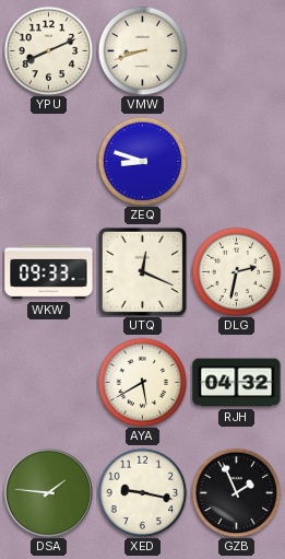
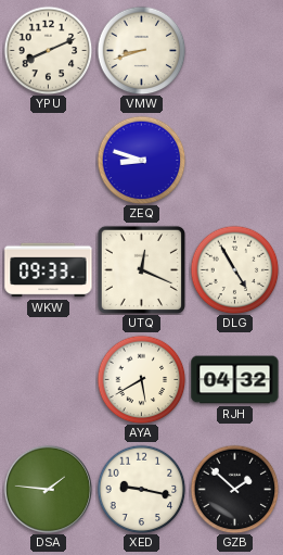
DLG: 2:32 -> 4:55 (234, 269)
GZB: 1:56 -> 1:52 (234, 489)
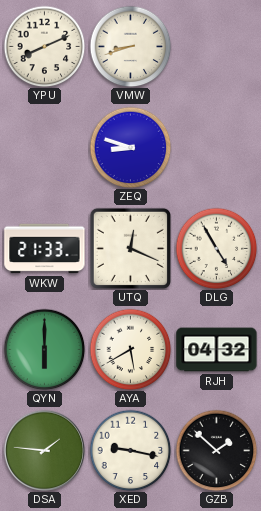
WKW: 09:33 -> 21:33 (45, 249)
QYN: none -> 6:00 (44, 349)
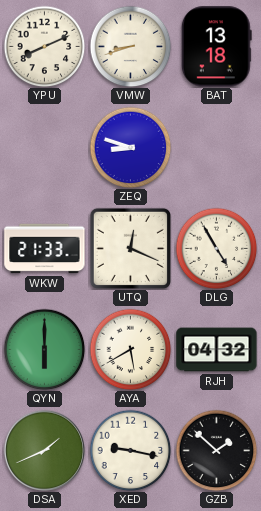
BAT: none -> 13:18 (216, 47)
DSA: 1:46 -> 1:41 (44, 450)
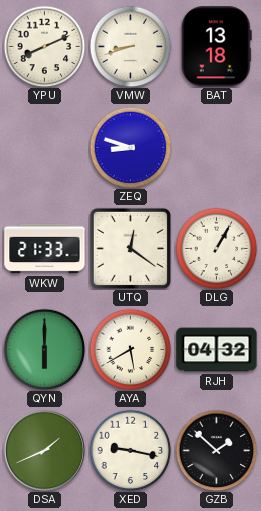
UTQ: 12:19 -> 12:21 (130, 248)
DLG: 4:55 -> 1:05 (216, 248)
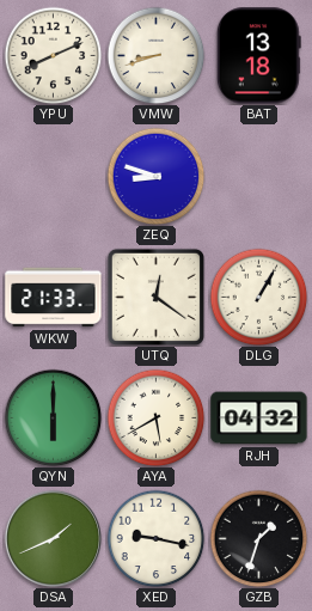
GZB: 1:52 -> 1:33 (258, 538)
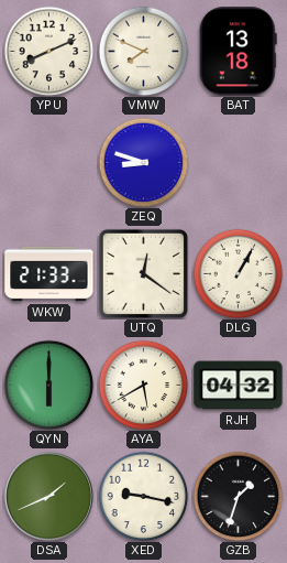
VMW: 8:42 -> 7:49 (143, 51)
